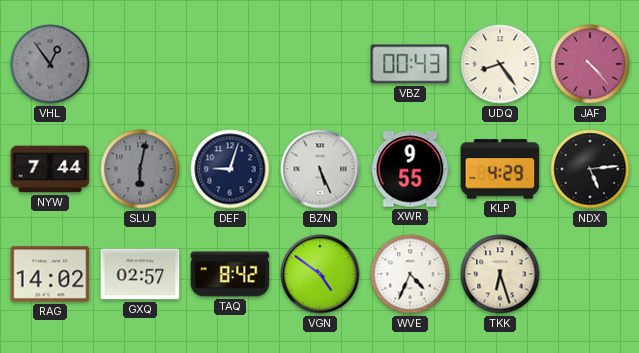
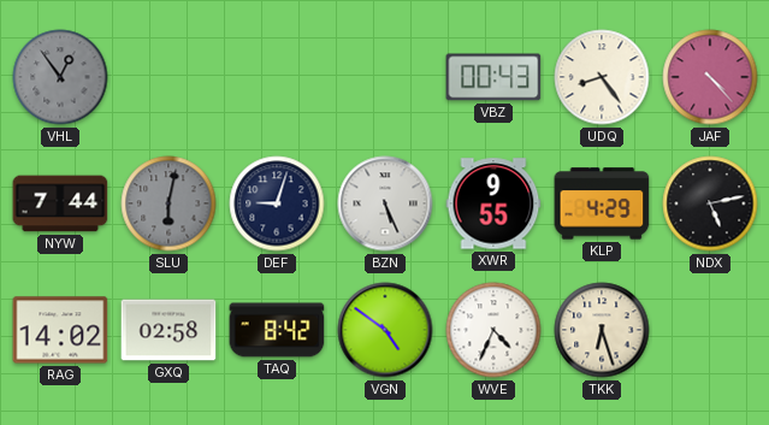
NDX: 5:14 -> 5:13 (710, 203)
GXQ: 02:57 -> 02:58 (168, 330)
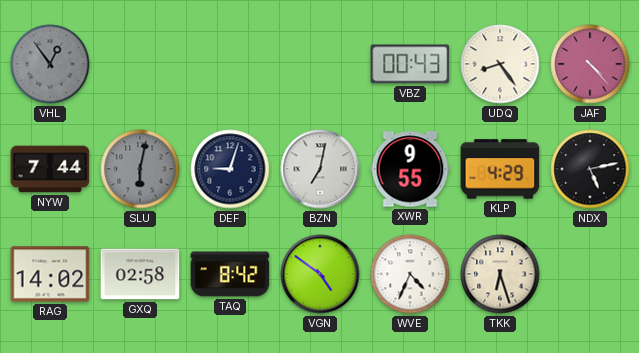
BZN: 5:26 -> 7:02 (320, 169)
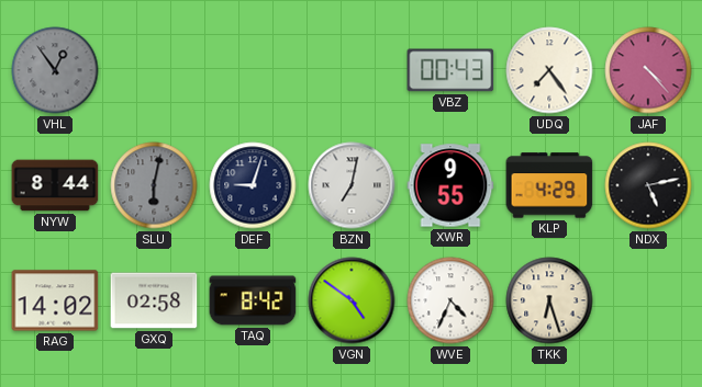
UDQ: 8:24 -> 7:24 (549, 70)
NYW: 7:44 -> 8:44 (55, 185)
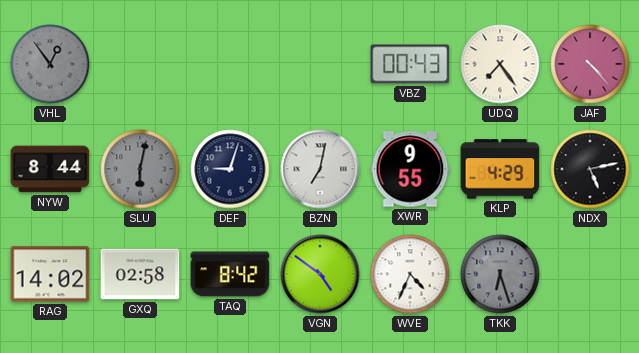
TKK dial: cream -> grey (500, 274)
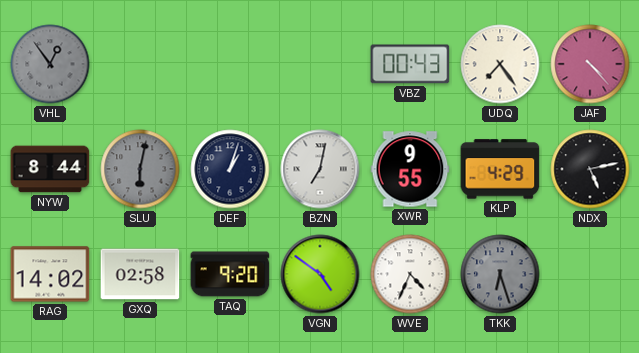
DEF: 9:03 -> 1:03 (230, 169)
TAQ: 8:42 -> 9:20 (230, 274)
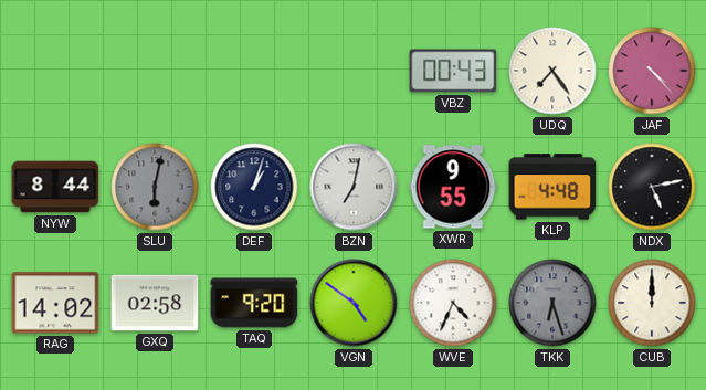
VHL: 12:54 -> none (50, 64)
KLP: 4:29 -> 4:48 (552, 187)
CUB: none -> 12:00 (652, 303)
